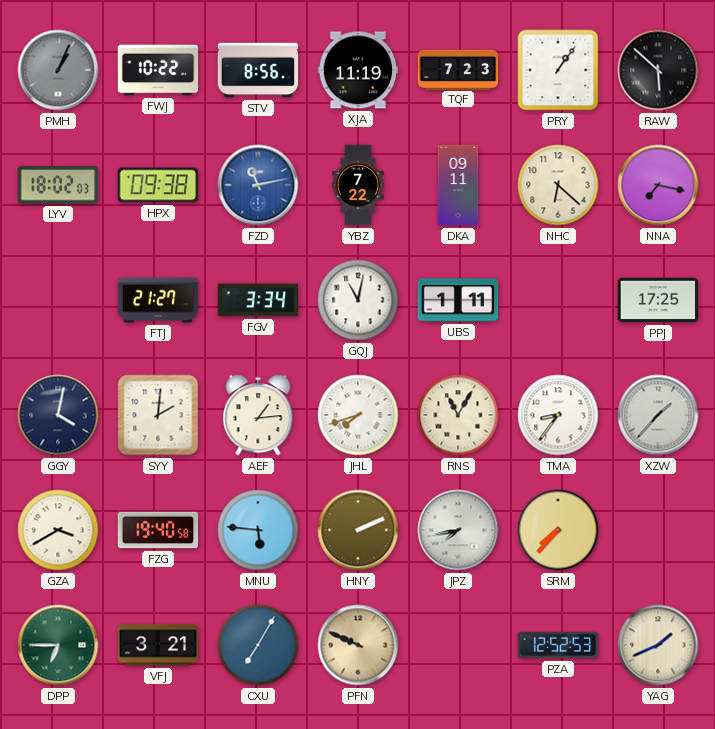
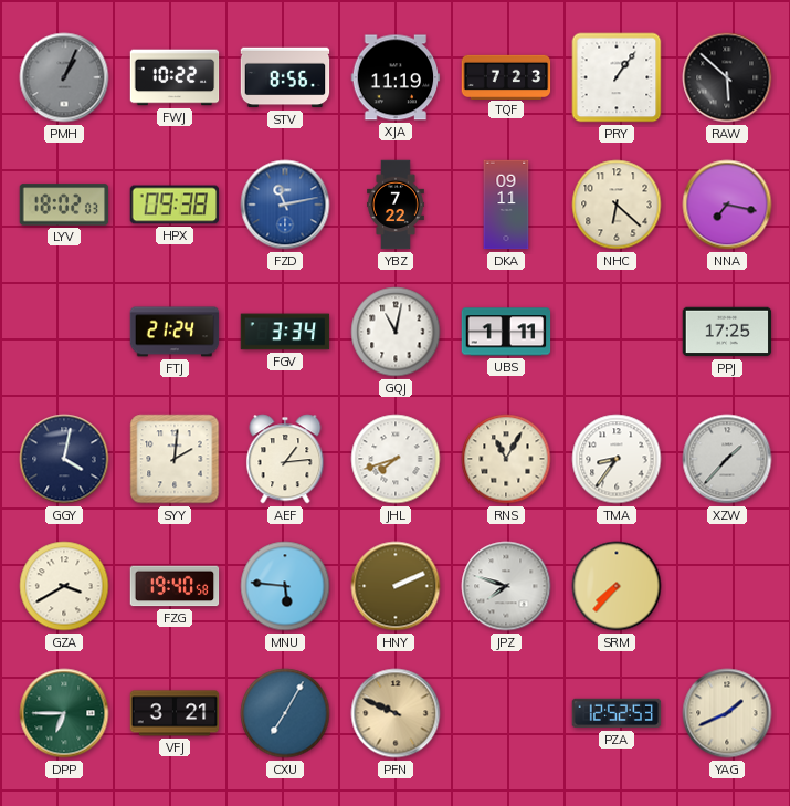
FTJ: 21:27 -> 21:24 (175, 332)
JPZ: 7:43 -> 7:48 (506, 586)
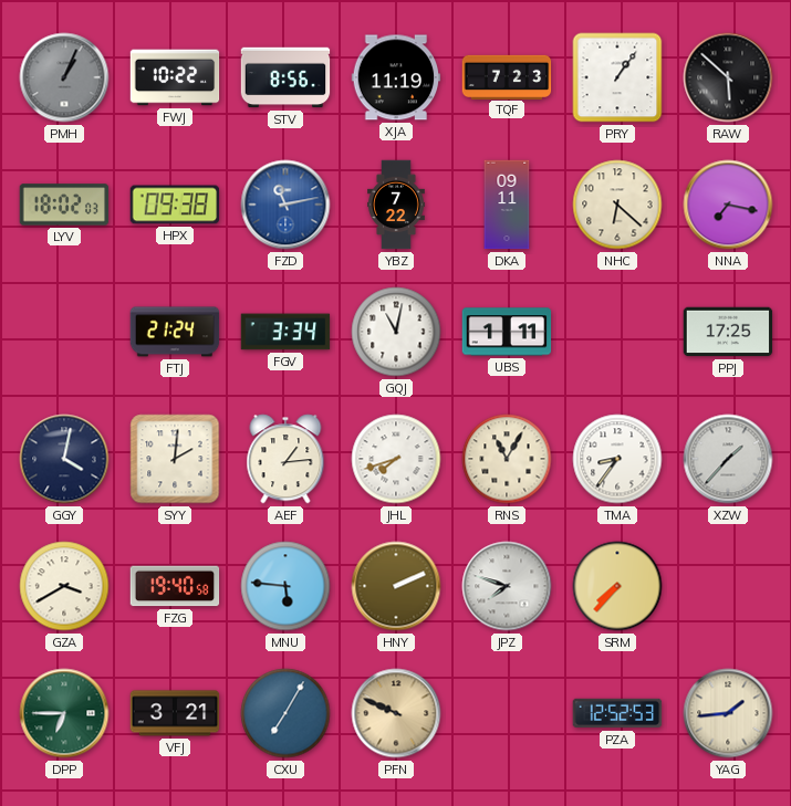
YAG: 1:41 -> 1:44 (728, 713)
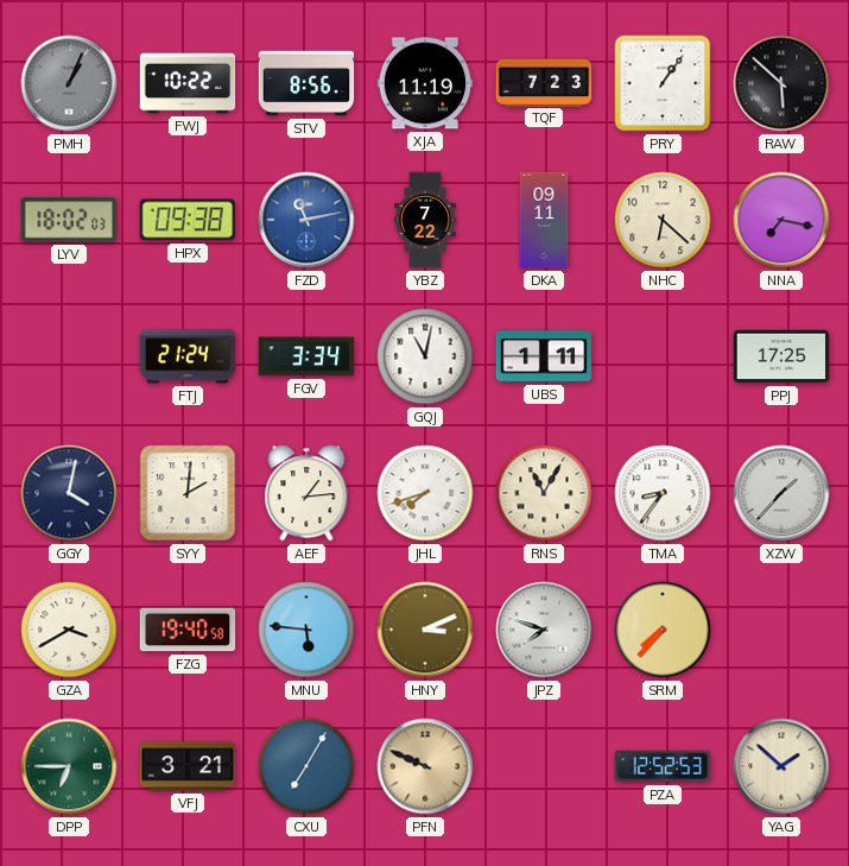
HNY: 2:11 -> 3:11 (425, 630)
YAG: 1:44 -> 1:52 (781, 766)
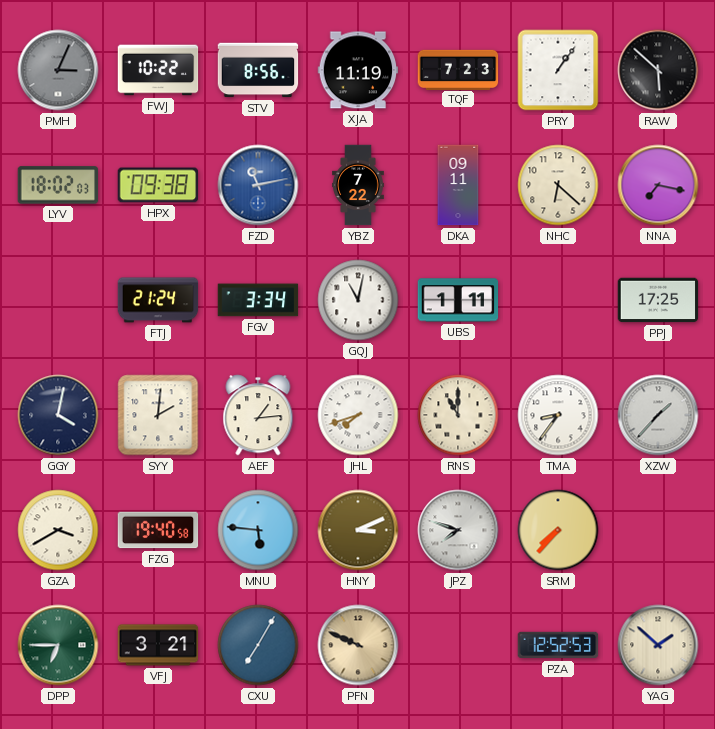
PMH: 1:04 -> 3:04 (58, 70)
RNS: 11:05 -> 11:00 (458, 415)
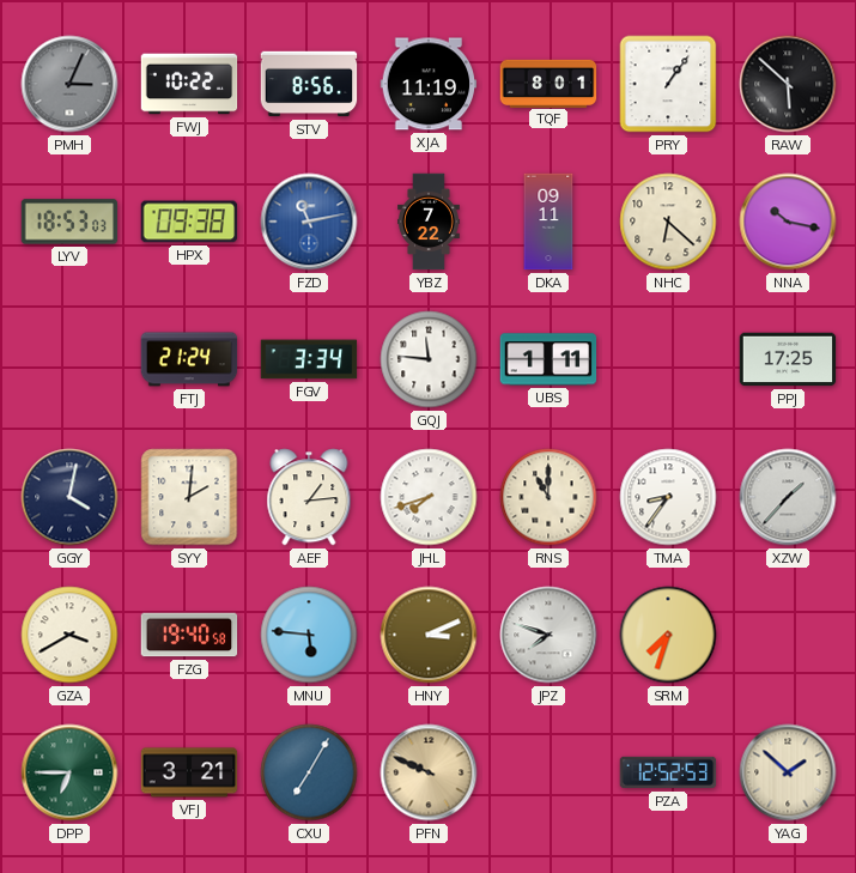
TQF: 7:23 -> 8:01 (548, 83)
LYV: 18:02 -> 18:53 (69, 222)
NNA: 7:17 -> 10:17 (788, 222)
GQJ: 11:02 -> 11:46 (429, 359)
SRM: 7:37 -> 7:33 (668, 635)
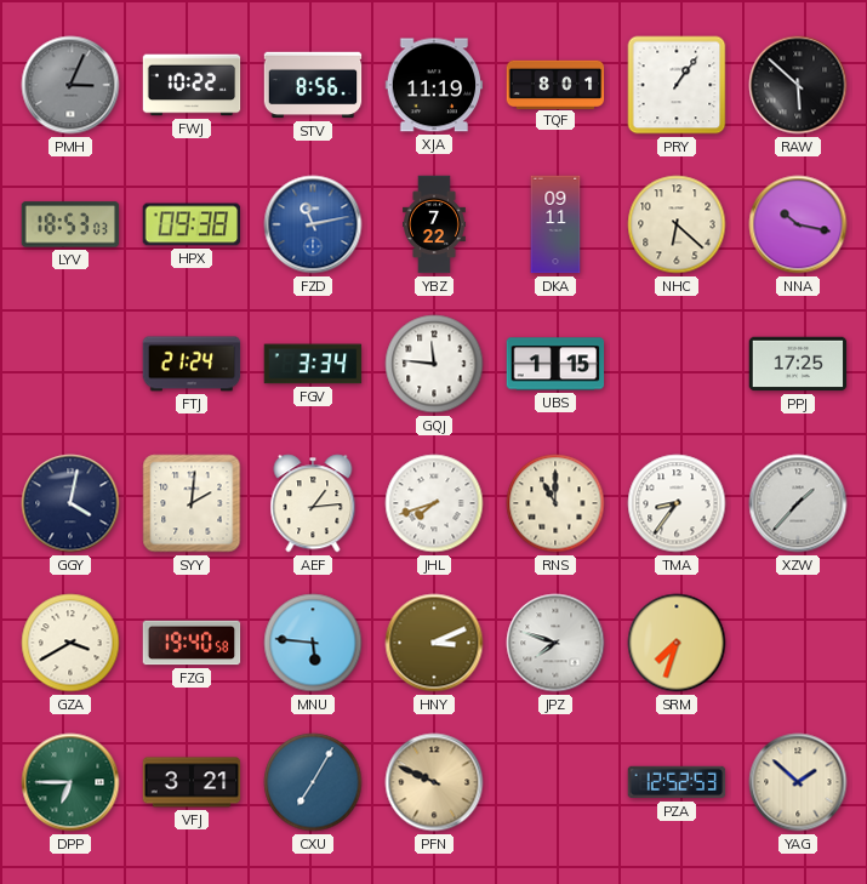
UBS: 1:11 -> 1:15 (555, 364)
